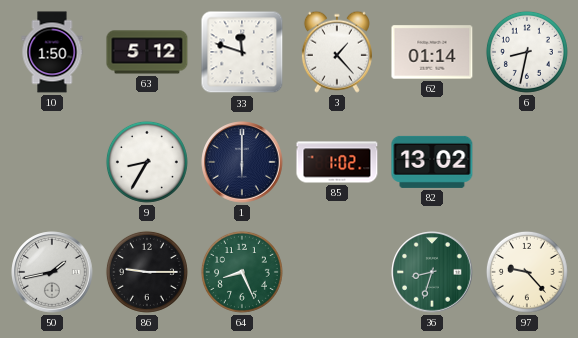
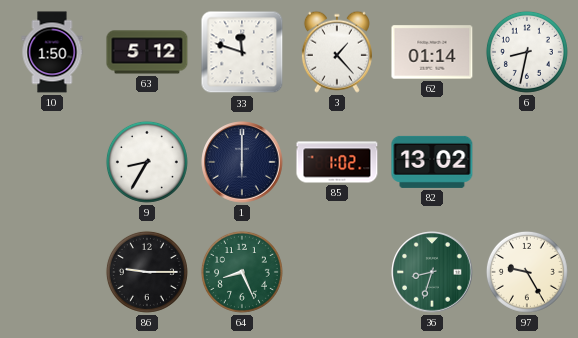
50: 1:43 -> none (52, 272)
97: 9:23 -> 9:25 (527, 272)
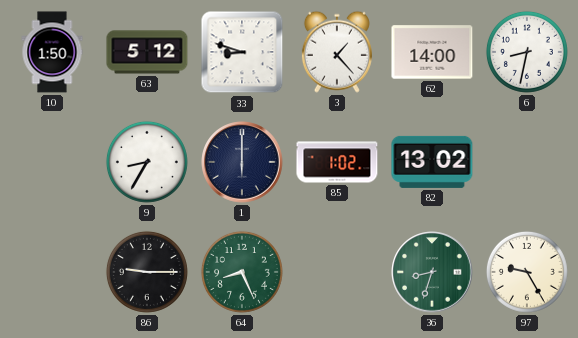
33: 11:48 -> 8:48 (242, 52)
62: 01:14 -> 14:00 (432, 52)
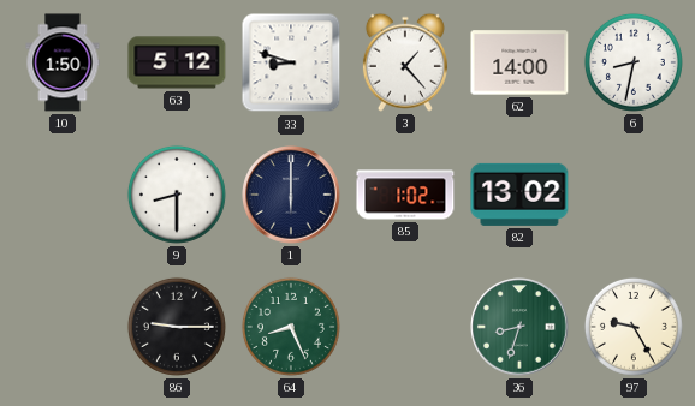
9: 8:35 -> 8:30 (177, 195)
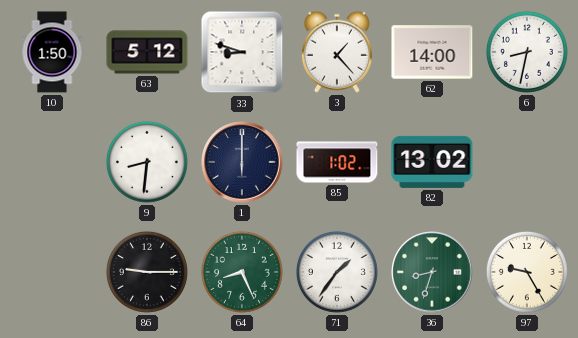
9: 8:30 -> 8:31 (147, 162)
71: none -> 1:36 (337, 272)
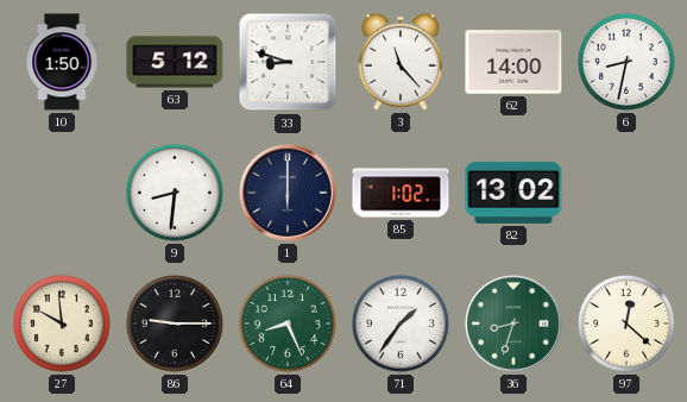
3: 1:23 -> 11:23 (401, 62)
27: none -> 9:59 (62, 324)
97: 9:25 -> 12:22 (626, 324)
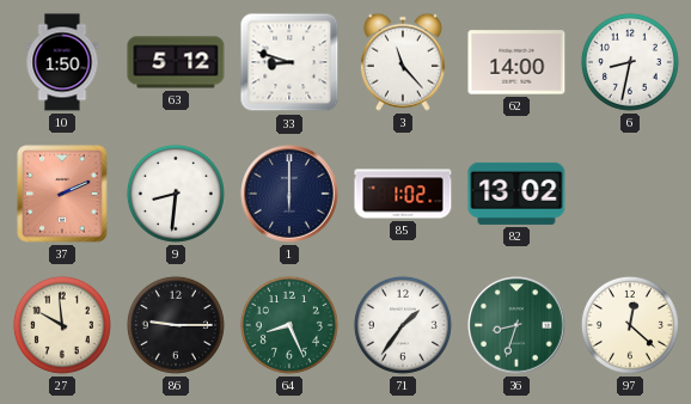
37: none -> 2:11 (62, 194)
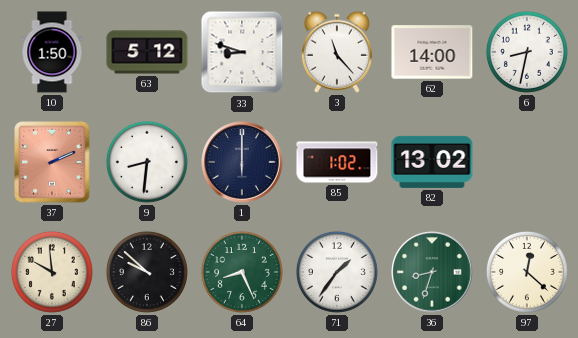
86: 9:15 -> 9:52 (147, 272)
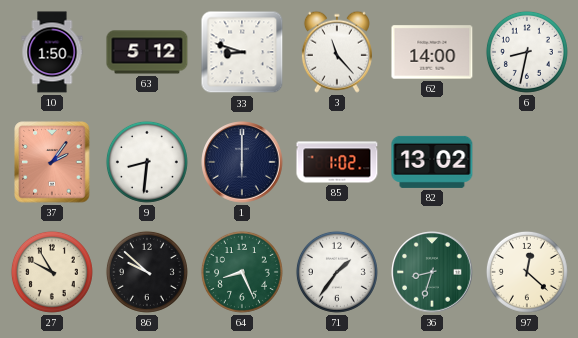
37: 2:11 -> 2:06 (52, 162)
27: 9:59 -> 9:55 (52, 272)
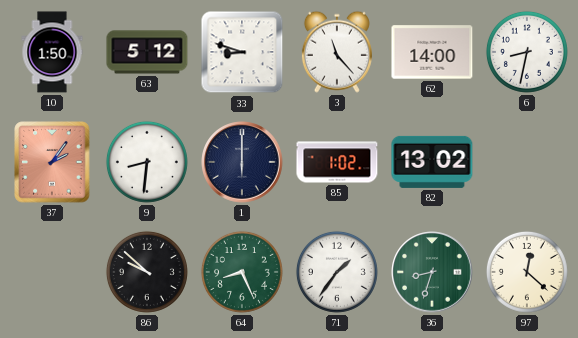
27: 9:55 -> none (52, 272)
